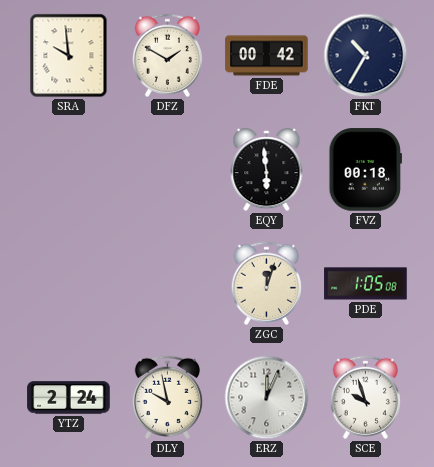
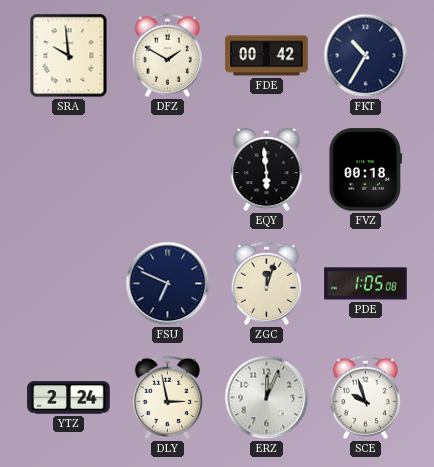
FSU: none -> 6:49 (168, 284)
DLY: 9:58 -> 2:58 (167, 397)
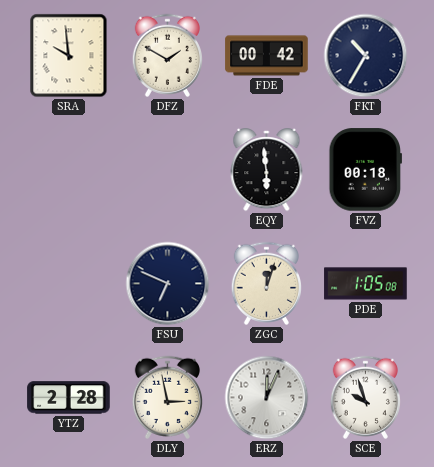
YTZ: 2:24 -> 2:28 (69, 398)
